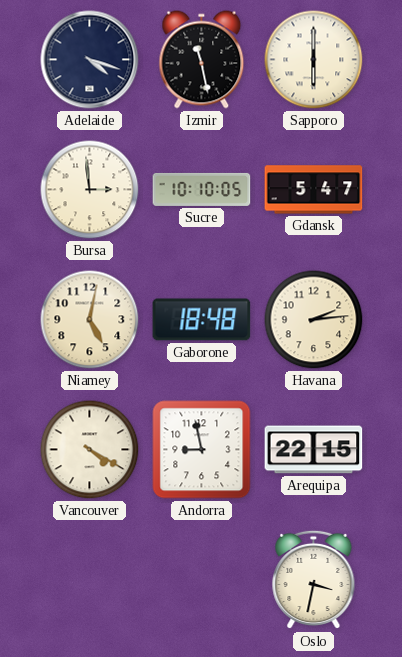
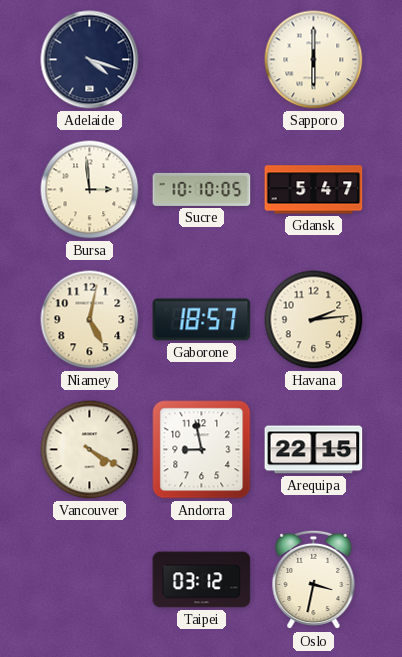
Izmir: 11:28 -> none (202, 60)
Gaborone: 18:48 -> 18:57 (202, 320)
Taipei: none -> 03:12 (202, 580)
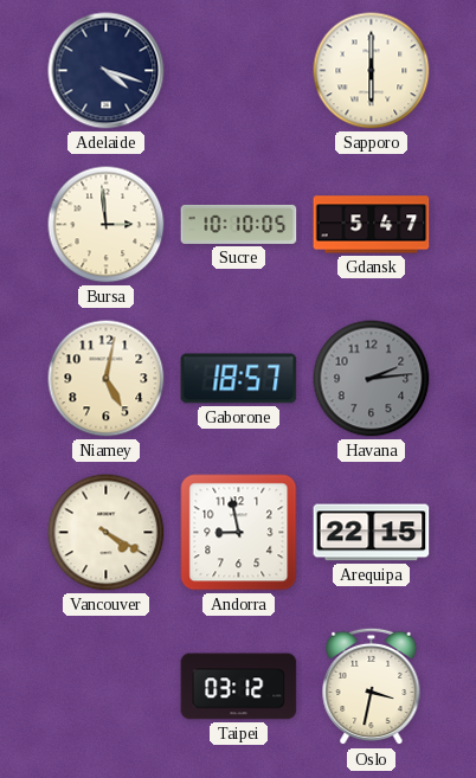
Havana dial: cream -> grey (372, 379)
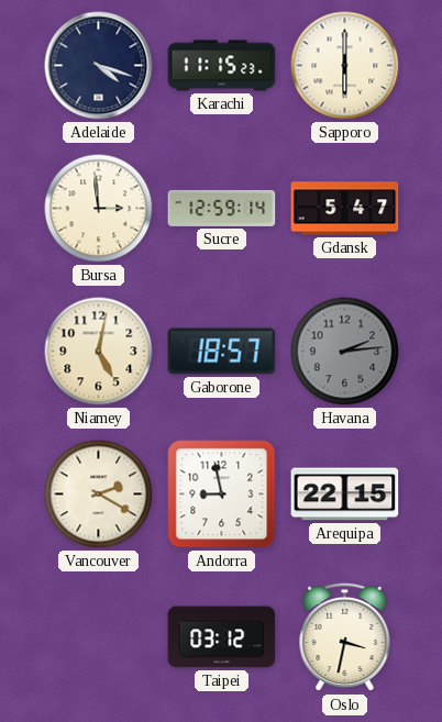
Karachi: none -> 11:15 (222, 66)
Sucre: 10:10 -> 12:59 (222, 208)
Vancouver: 4:20 -> 2:20 (99, 495)
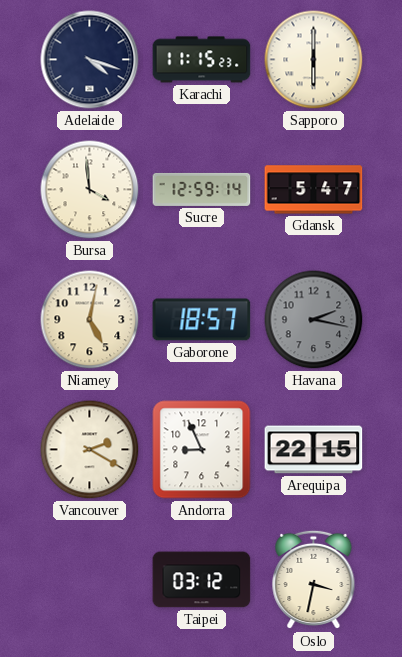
Bursa: 2:59 -> 3:59 (90, 190)
Havana: 2:14 -> 2:17 (314, 320)
Andorra: 8:58 -> 8:56 (202, 450)
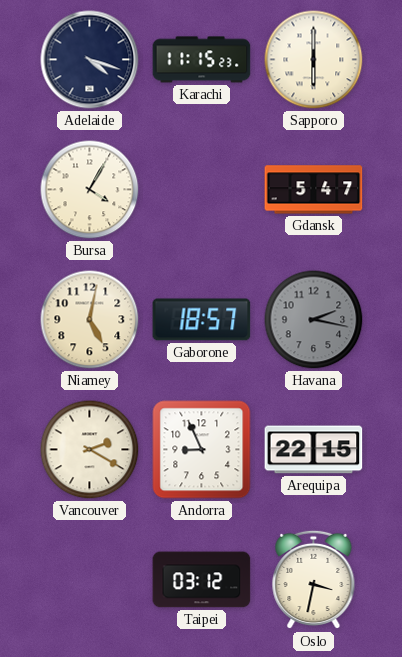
Bursa: 3:59 -> 4:05 (90, 190)
Sucre: 12:59 -> none (202, 189)
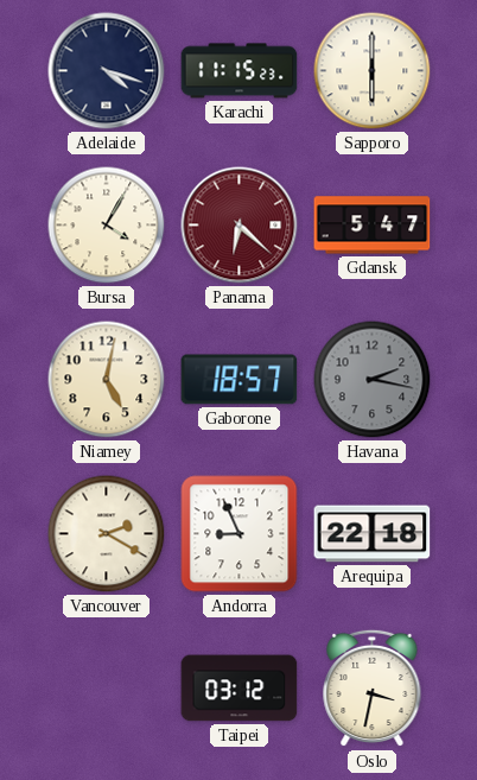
Panama: none -> 6:22 (240, 226)
Arequipa: 22:15 -> 22:18 (373, 534)
